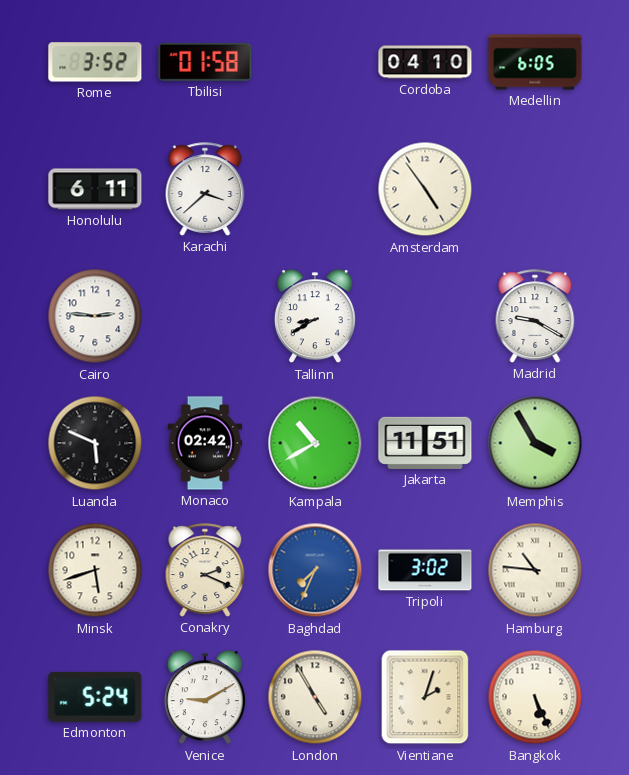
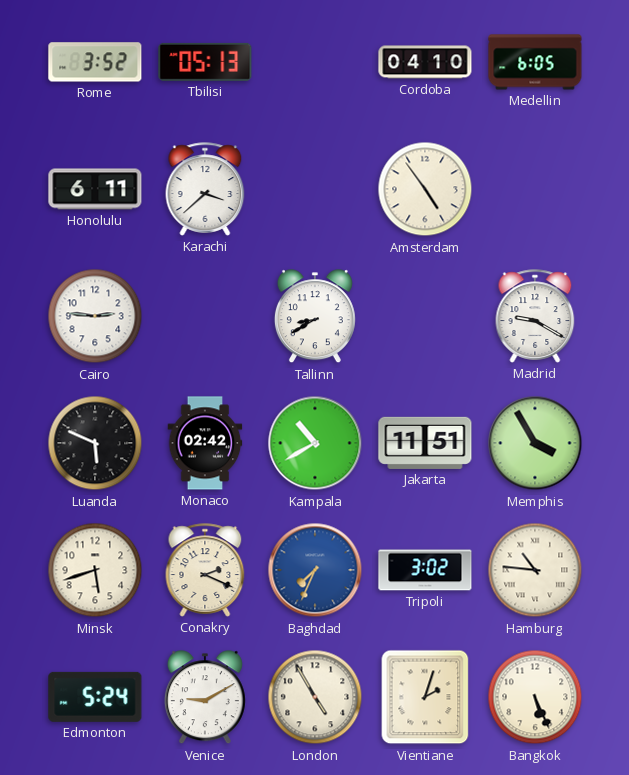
Tbilisi: 01:58 -> 05:13 (205, 62)
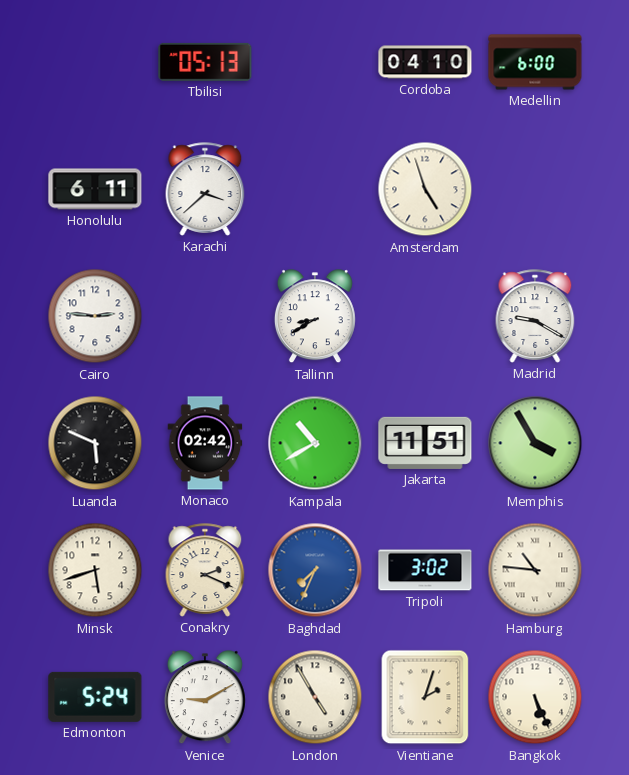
Rome: 3:52 -> none (95, 62)
Medellin: 6:05 -> 6:00 (535, 62)
Amsterdam: 4:54 -> 4:57 (425, 189)
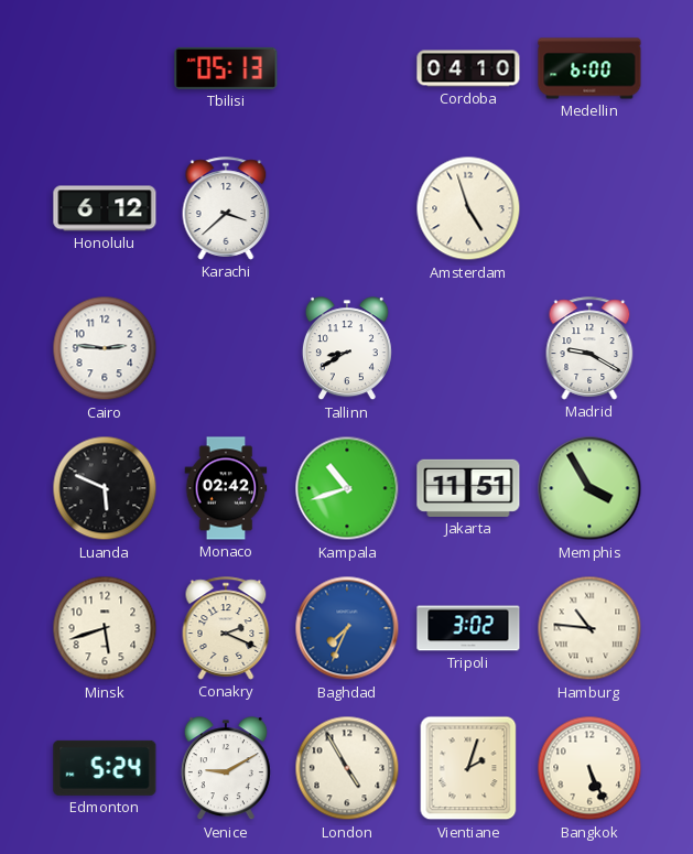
Honolulu: 6:11 -> 6:12 (105, 208)
Kampala: 10:40 -> 10:42 (347, 488)
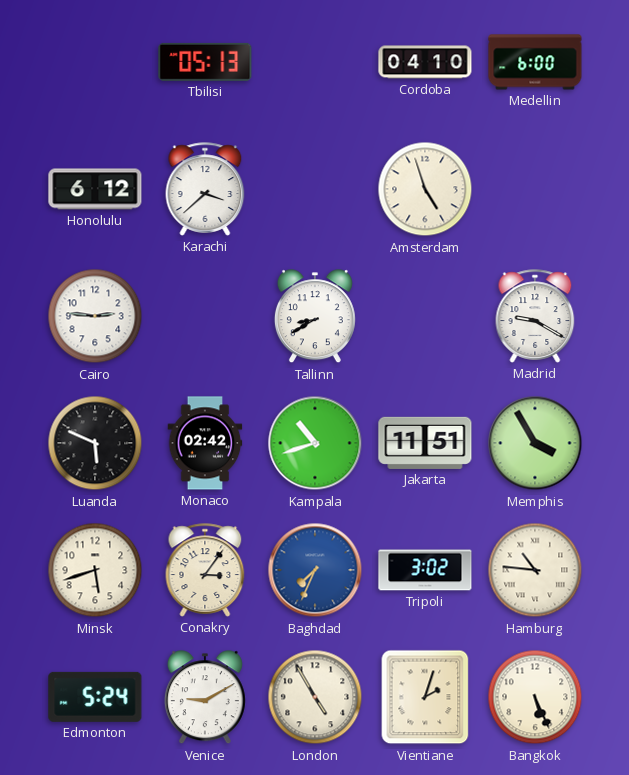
Conakry: 2:19 -> 3:06 (205, 570)
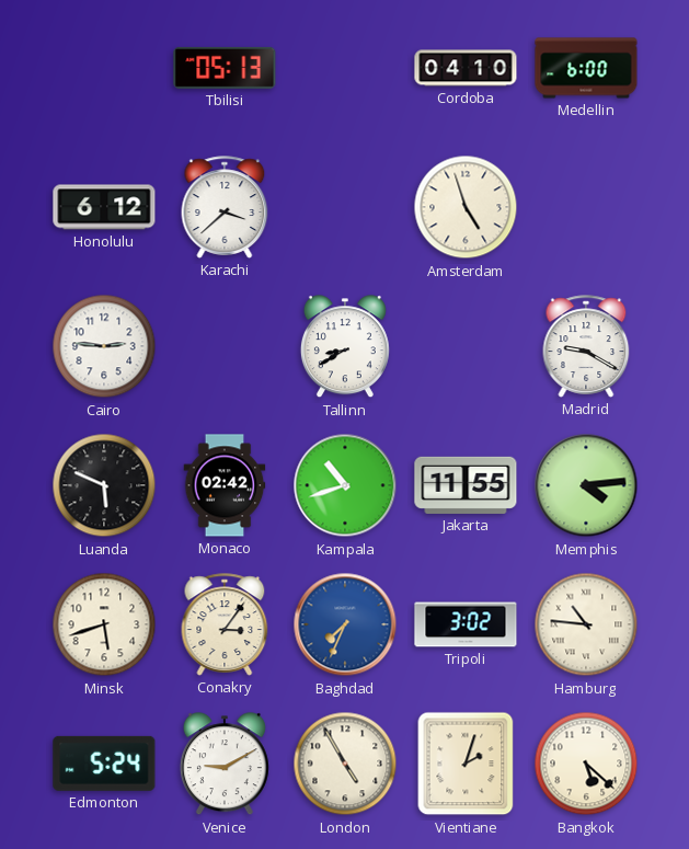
Jakarta: 11:51 -> 11:55 (466, 485)
Memphis: 3:55 -> 4:14 (586, 485)
Bangkok: 5:26 -> 5:22 (586, 764)
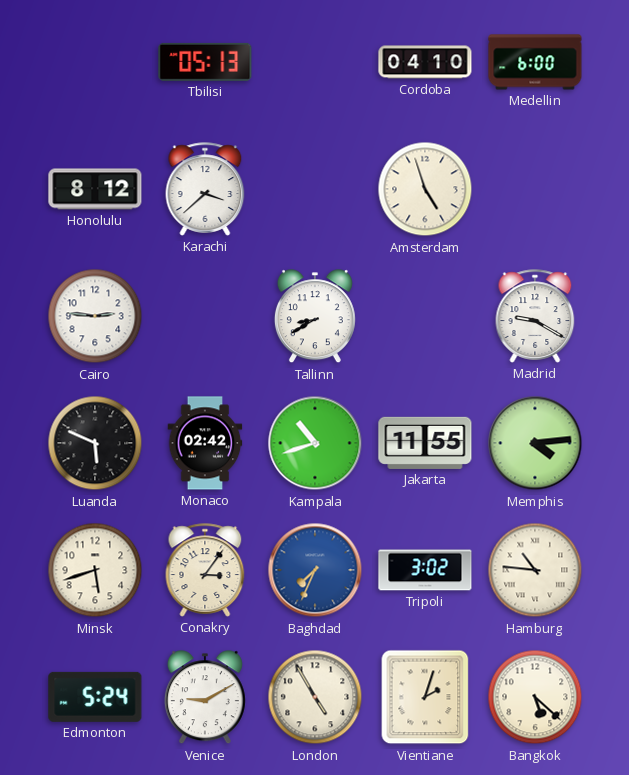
Honolulu: 6:12 -> 8:12 (95, 189)
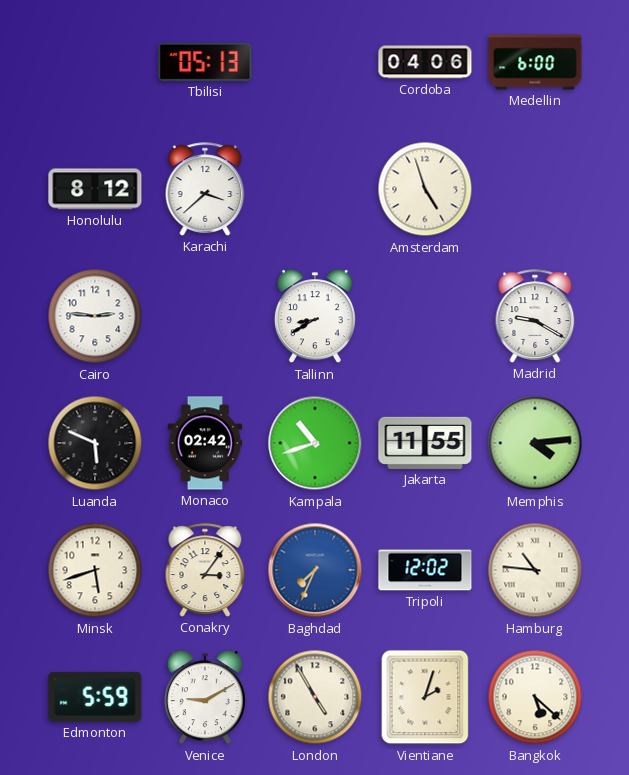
Cordoba: 04:10 -> 04:06 (425, 62)
Tripoli: 3:02 -> 12:02 (425, 570)
Edmonton: 5:24 -> 5:59 (95, 697)
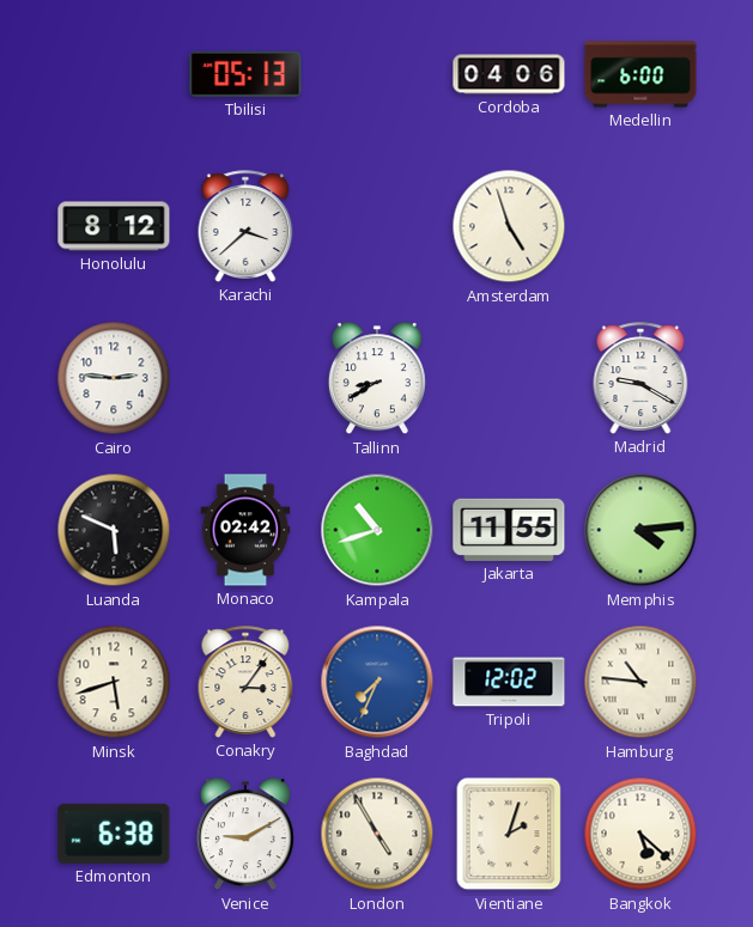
Edmonton: 5:59 -> 6:38 (114, 834)
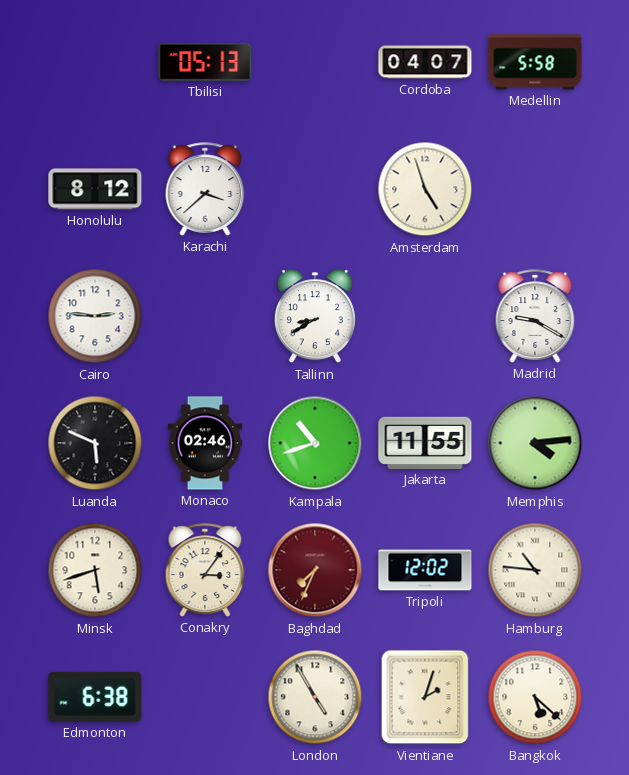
Cordoba: 04:06 -> 04:07 (425, 62)
Medellin: 6:00 -> 5:58 (535, 62)
Monaco: 02:42 -> 02:46 (205, 443)
Baghdad dial: blue -> burgundy (315, 570)
Venice: 9:10 -> none (245, 835)
